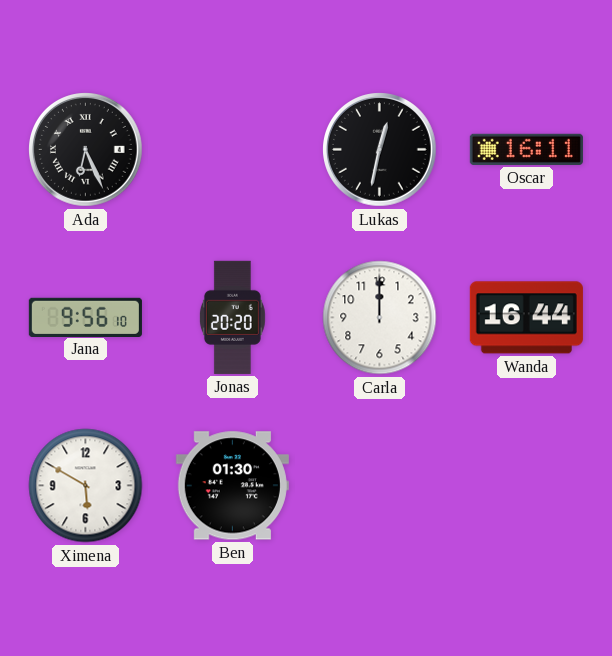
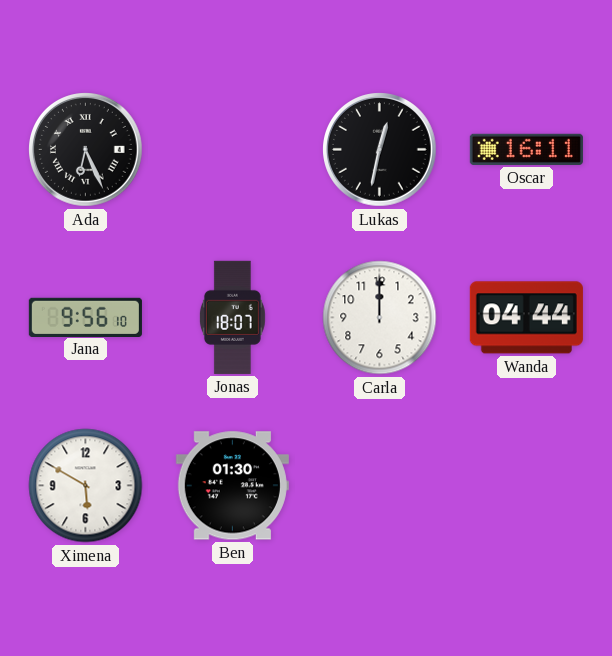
Jonas: 20:20 -> 18:07 (232, 317)
Wanda: 16:44 -> 04:44 (526, 318)
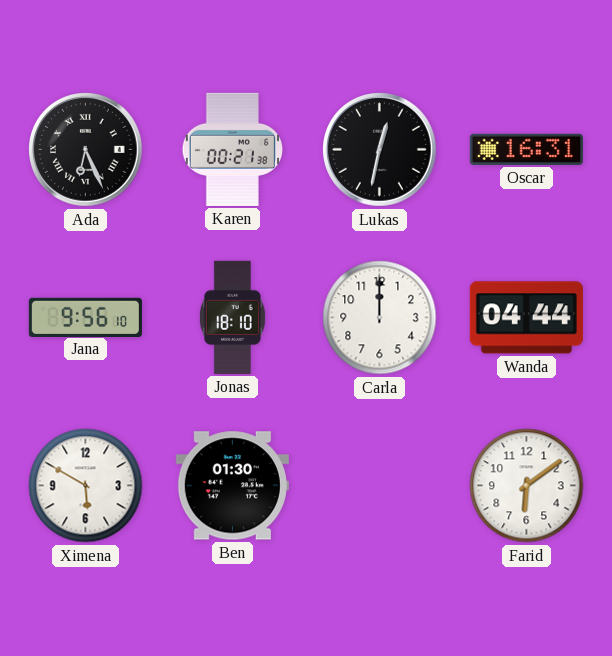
Karen: none -> 00:21 (232, 149)
Oscar: 16:11 -> 16:31 (526, 149)
Jonas: 18:07 -> 18:10 (232, 317)
Farid: none -> 6:09 (527, 486)
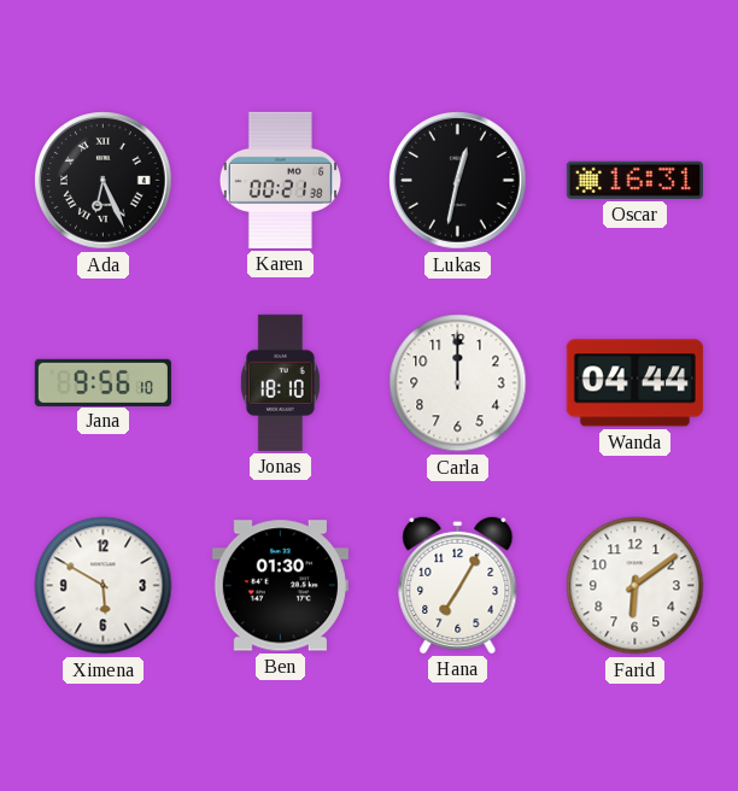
Hana: none -> 7:05 (458, 585)
